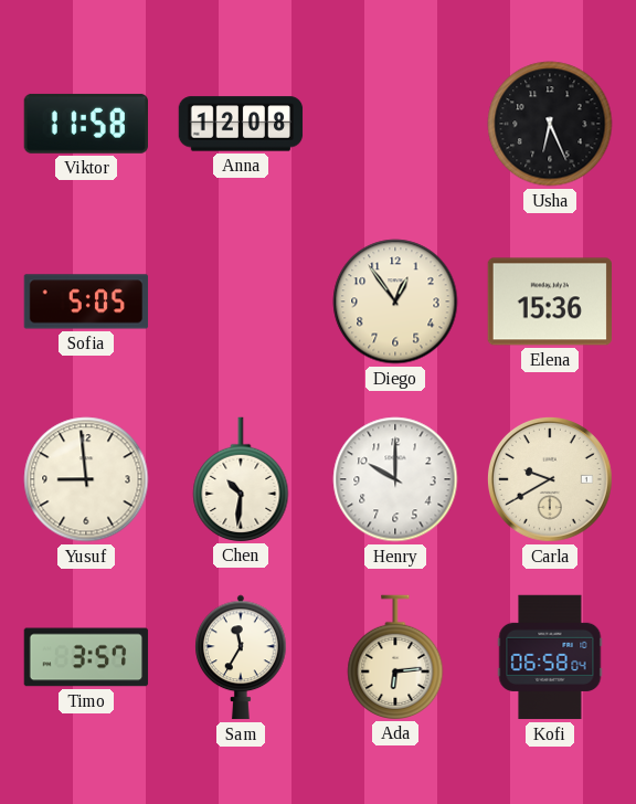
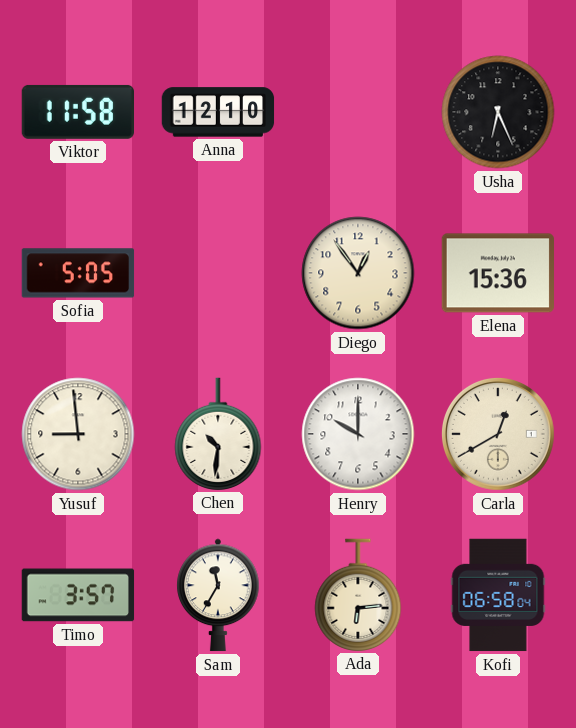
Anna: 12:08 -> 12:10 (218, 112)
Carla: 9:40 -> 12:40 (498, 434)
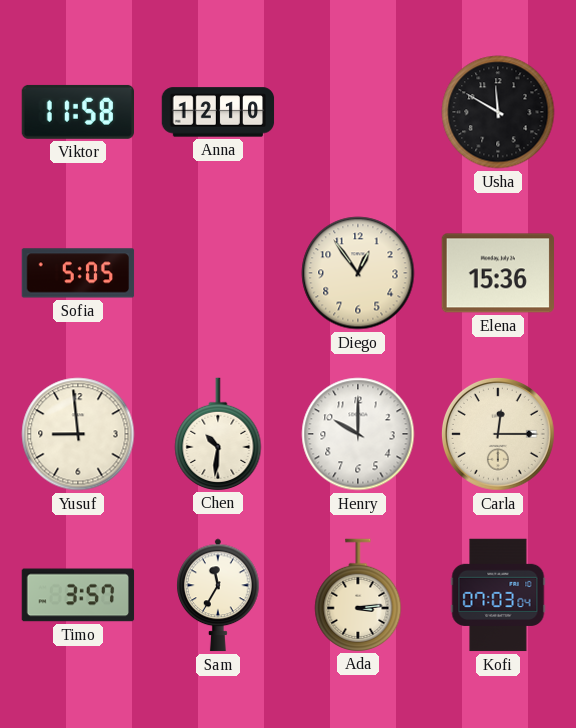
Usha: 6:26 -> 11:50 (498, 112)
Carla: 12:40 -> 12:15 (498, 434)
Ada: 6:14 -> 3:14 (358, 595)
Kofi: 06:58 -> 07:03 (498, 595)
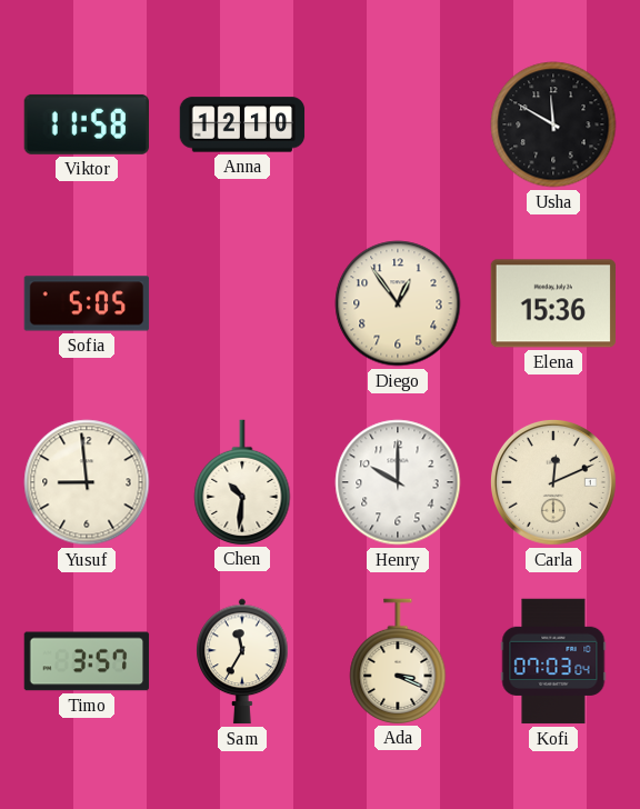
Carla: 12:15 -> 12:11 (553, 482)
Ada: 3:14 -> 3:19 (398, 661)
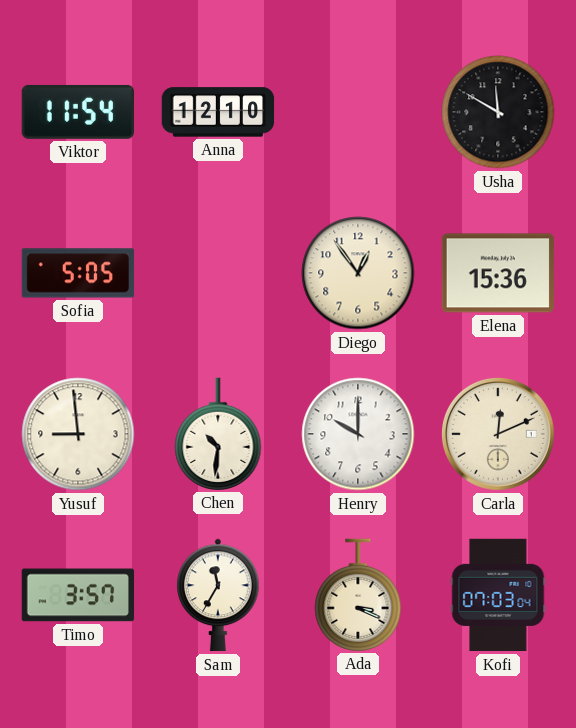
Viktor: 11:58 -> 11:54 (77, 112)
